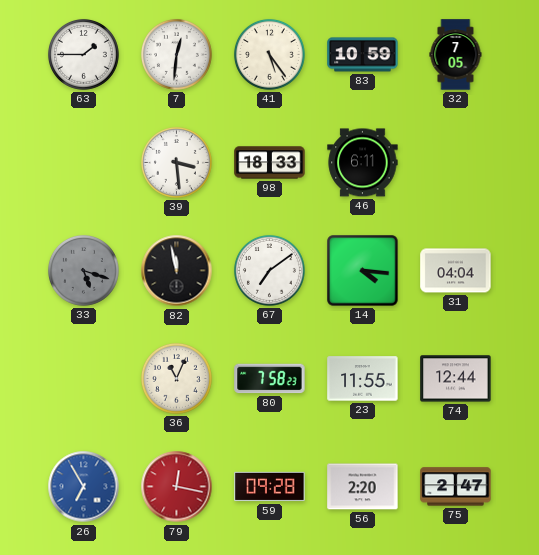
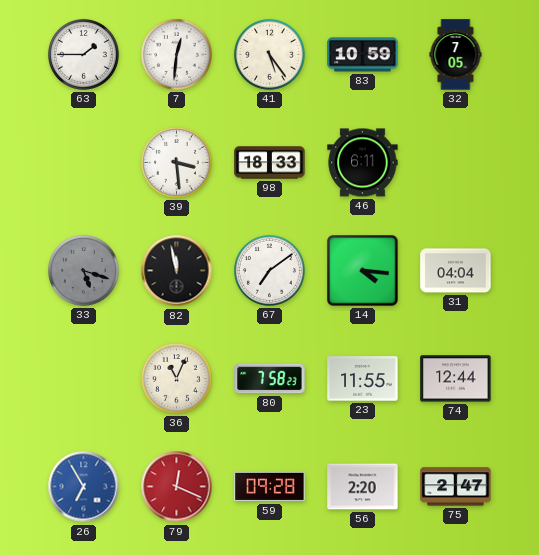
79: 12:17 -> 12:19 (177, 487)
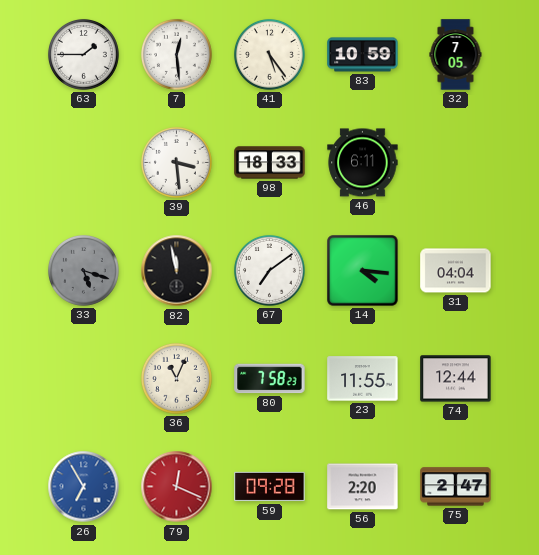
7: 12:31 -> 12:29 (176, 54)
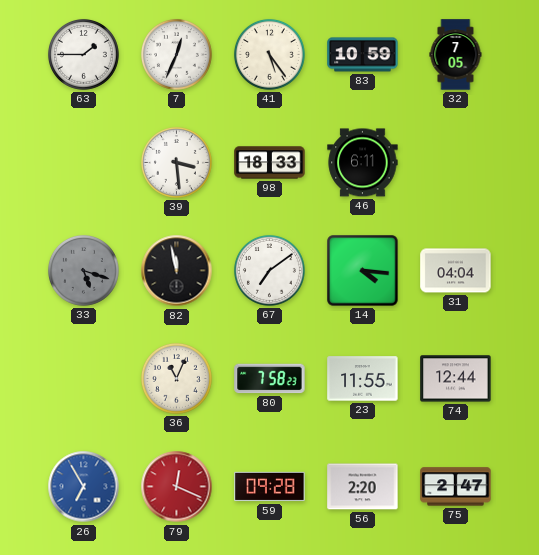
7: 12:29 -> 12:34 (176, 54)
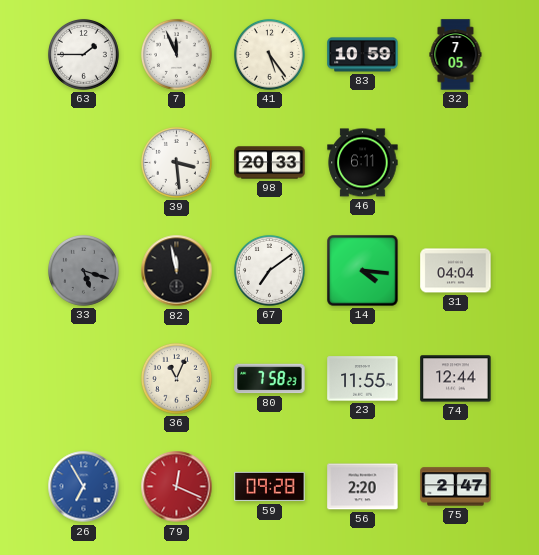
7: 12:34 -> 11:56 (176, 54)
98: 18:33 -> 20:33 (270, 163)
